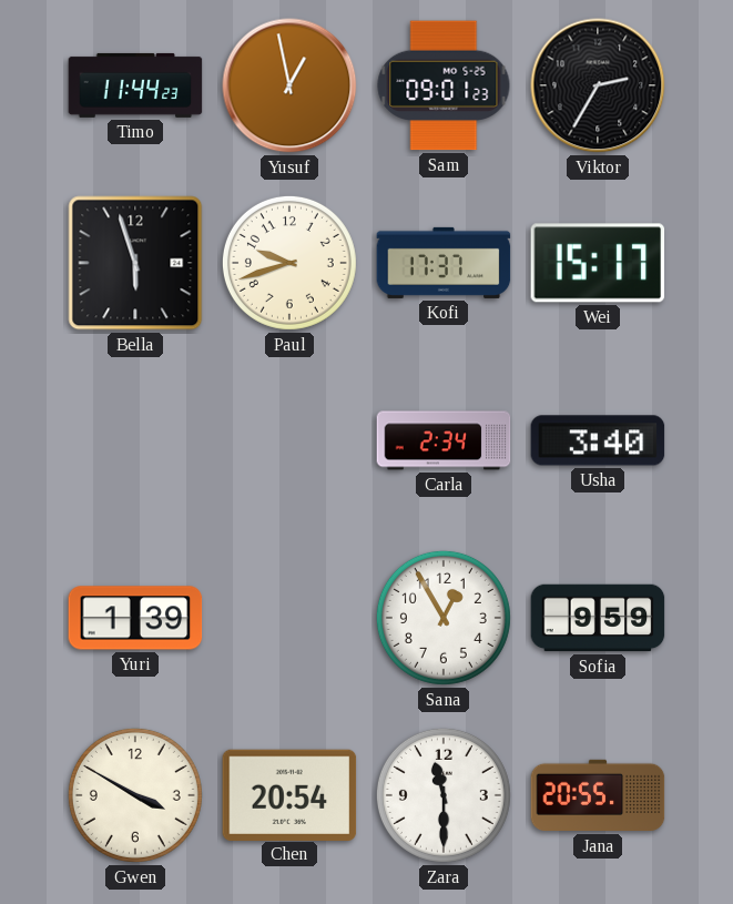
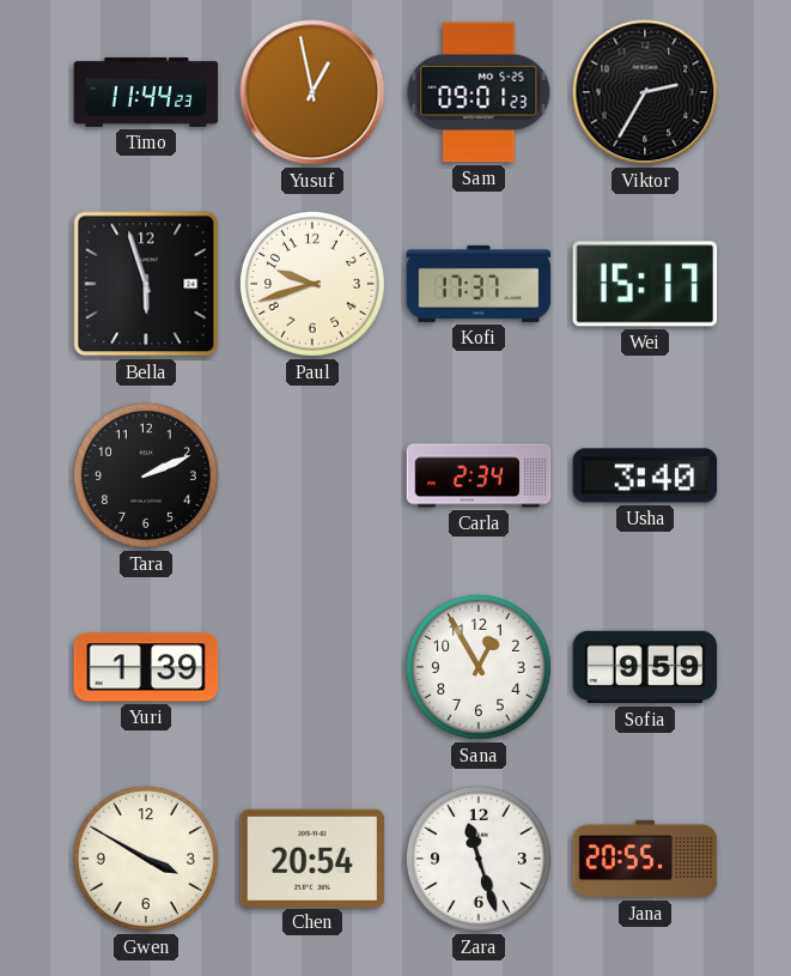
Tara: none -> 2:11 (146, 475)
Zara: 11:30 -> 11:27 (479, 859)
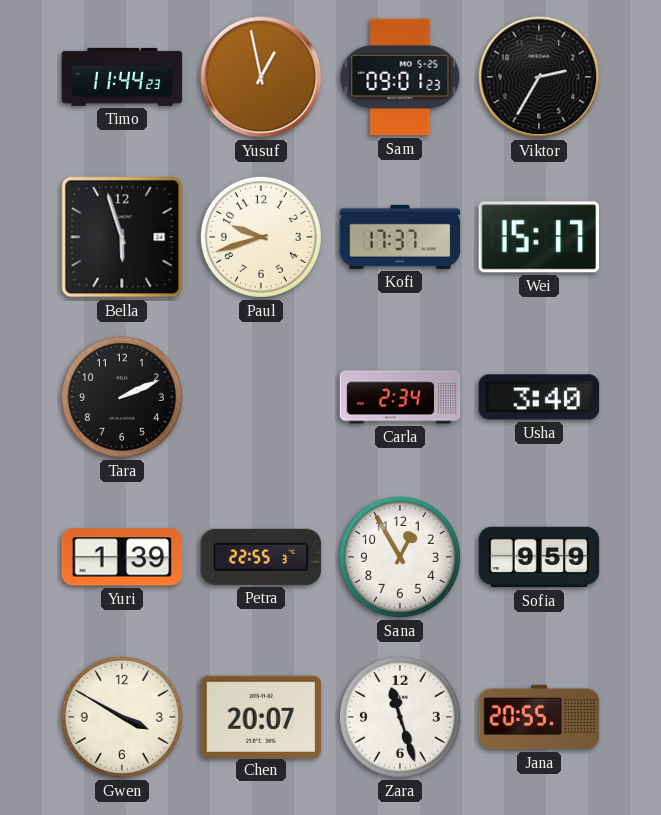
Petra: none -> 22:55 (261, 557)
Chen: 20:54 -> 20:07 (261, 716)
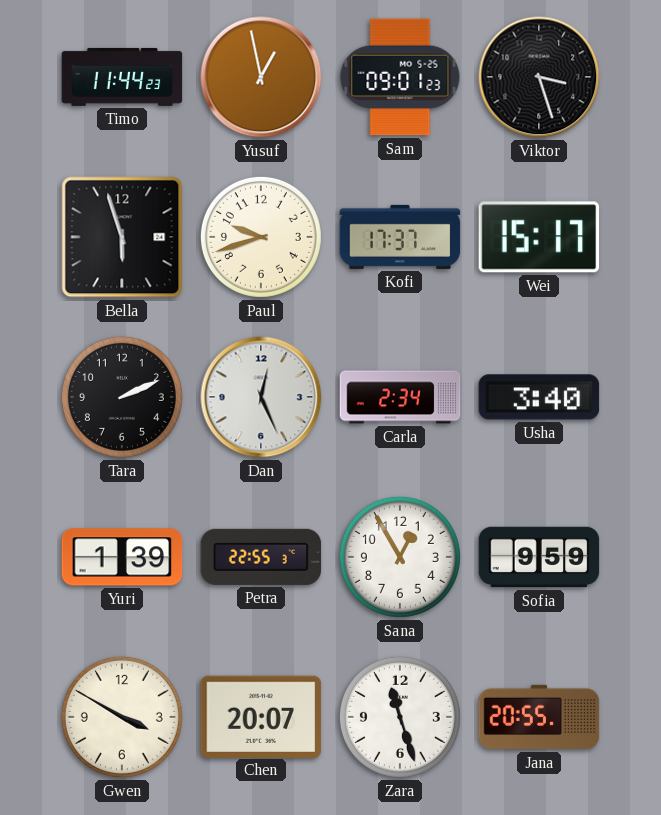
Viktor: 2:35 -> 3:27 (539, 77)
Dan: none -> 12:26 (261, 397)
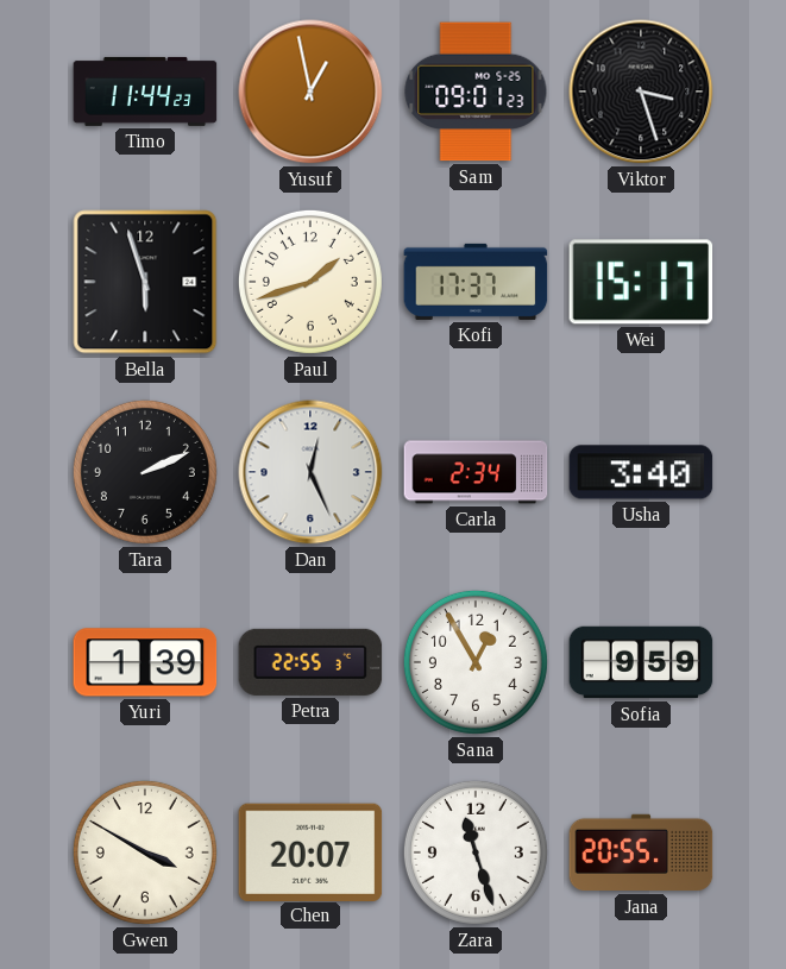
Paul: 9:42 -> 1:42 (310, 282)
